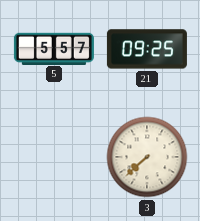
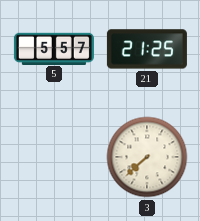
21: 09:25 -> 21:25 (147, 49)
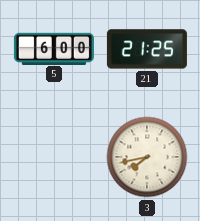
5: 5:57 -> 6:00 (54, 48)
3: 7:38 -> 7:43 (147, 157)
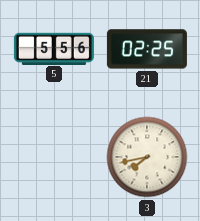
5: 6:00 -> 5:56 (54, 48)
21: 21:25 -> 02:25 (147, 49)
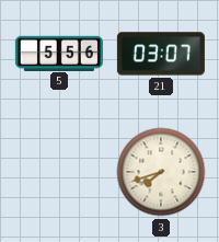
21: 02:25 -> 03:07 (161, 54)
3: 7:43 -> 7:42 (161, 172)
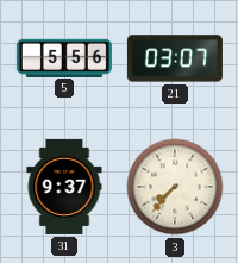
31: none -> 9:37 (64, 187)
3: 7:42 -> 7:37 (175, 187)
